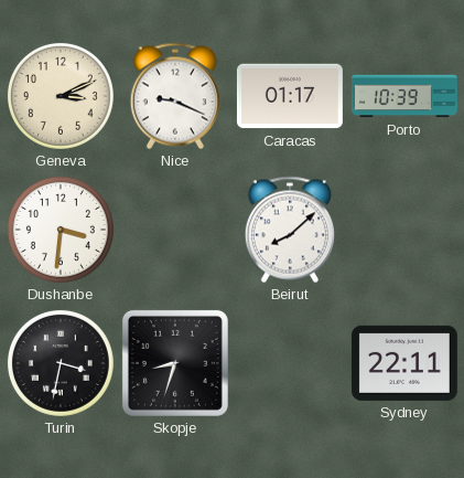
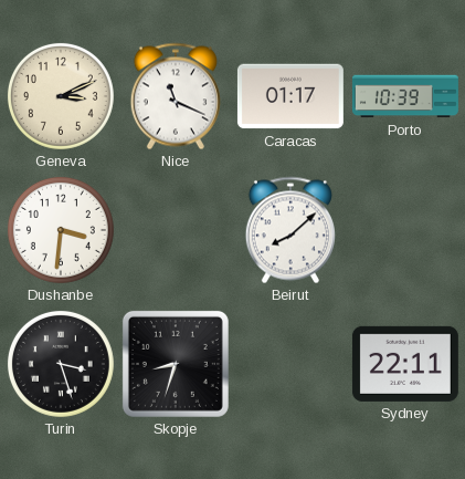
Nice: 9:19 -> 11:19 (176, 96)
Turin: 3:32 -> 3:27 (61, 364)
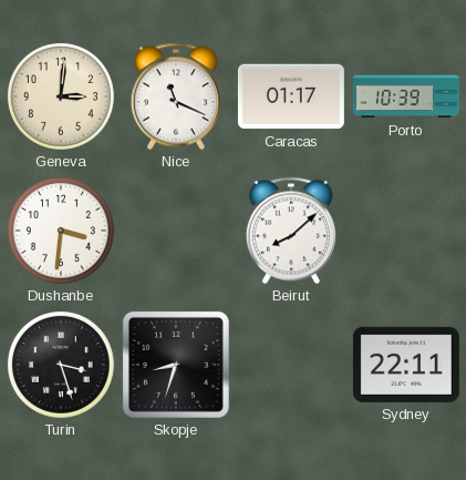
Geneva: 3:11 -> 3:01 (61, 96)
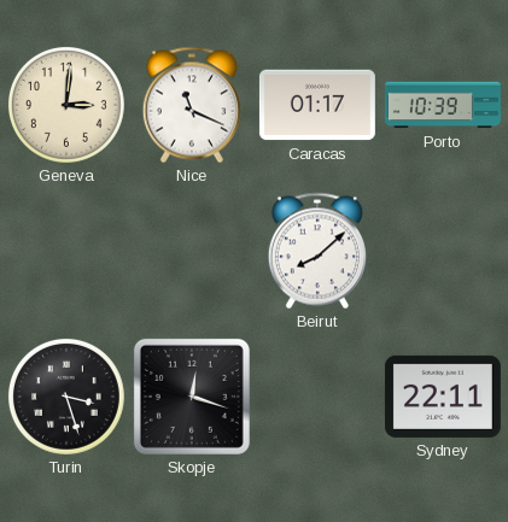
Dushanbe: 3:31 -> none (61, 231)
Skopje: 8:33 -> 12:18 (192, 397)
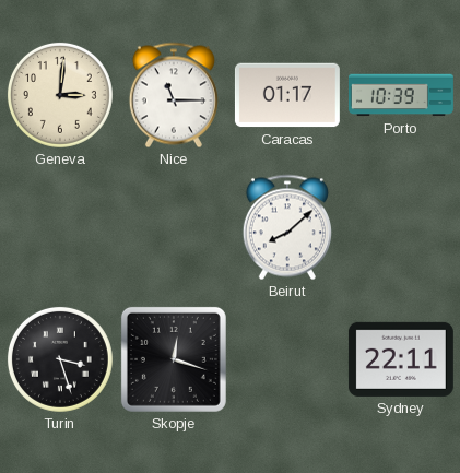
Nice: 11:19 -> 11:15 (174, 95)
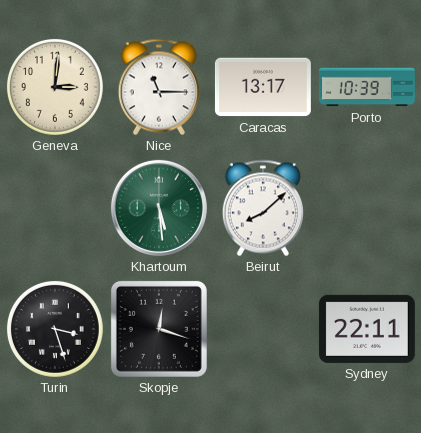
Caracas: 01:17 -> 13:17 (263, 87)
Khartoum: none -> 5:29 (159, 208)
